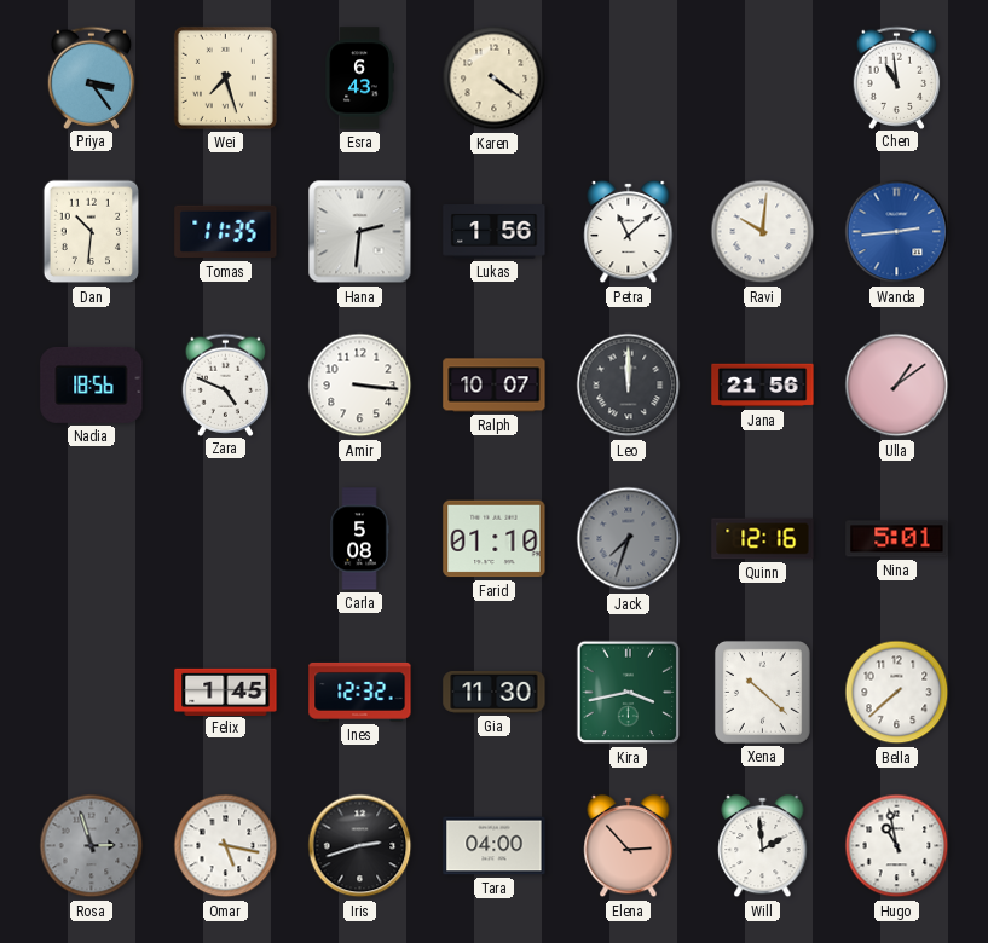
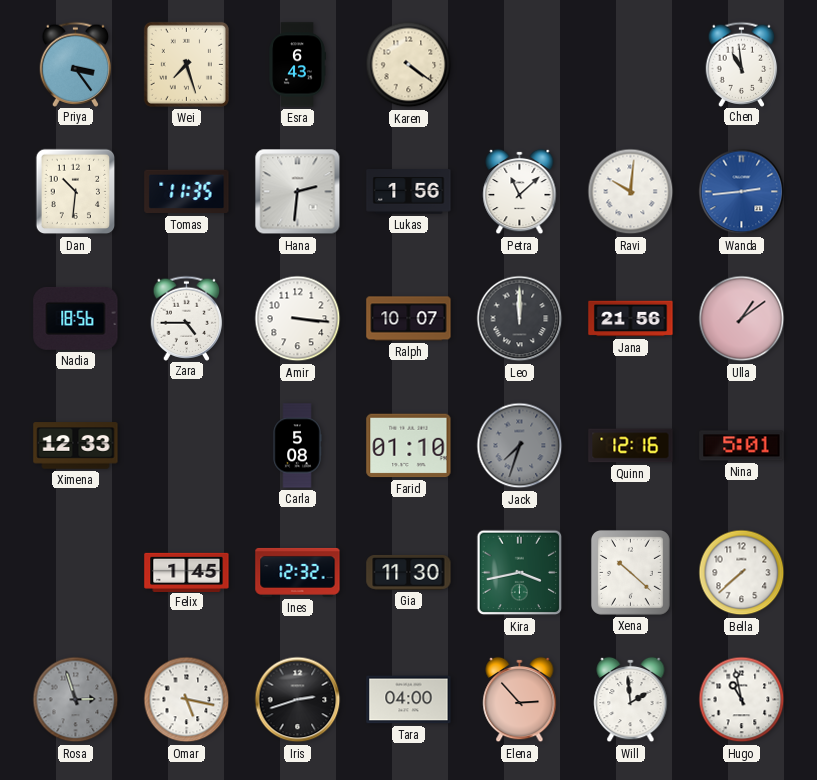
Zara: 4:49 -> 4:45 (187, 318)
Ximena: none -> 12:33 (76, 446)
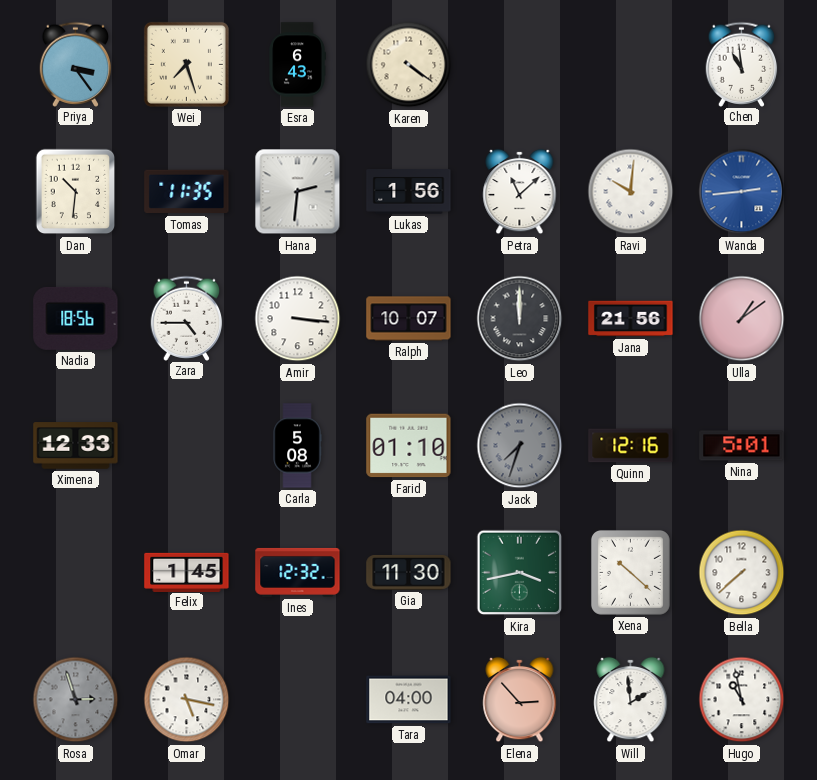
Iris: 2:42 -> none (298, 700)
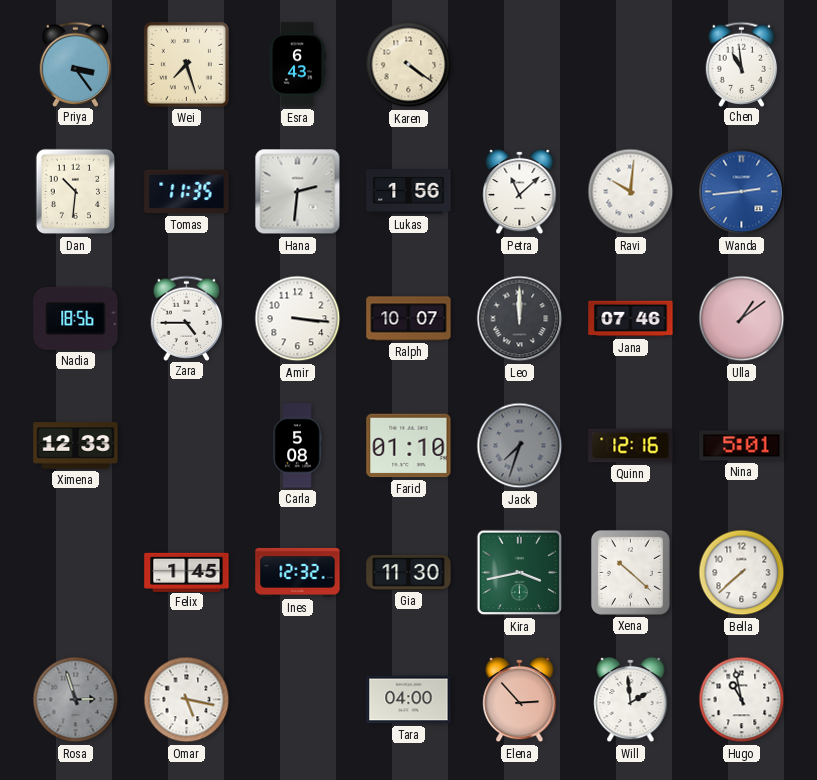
Jana: 21:56 -> 07:46 (631, 319)
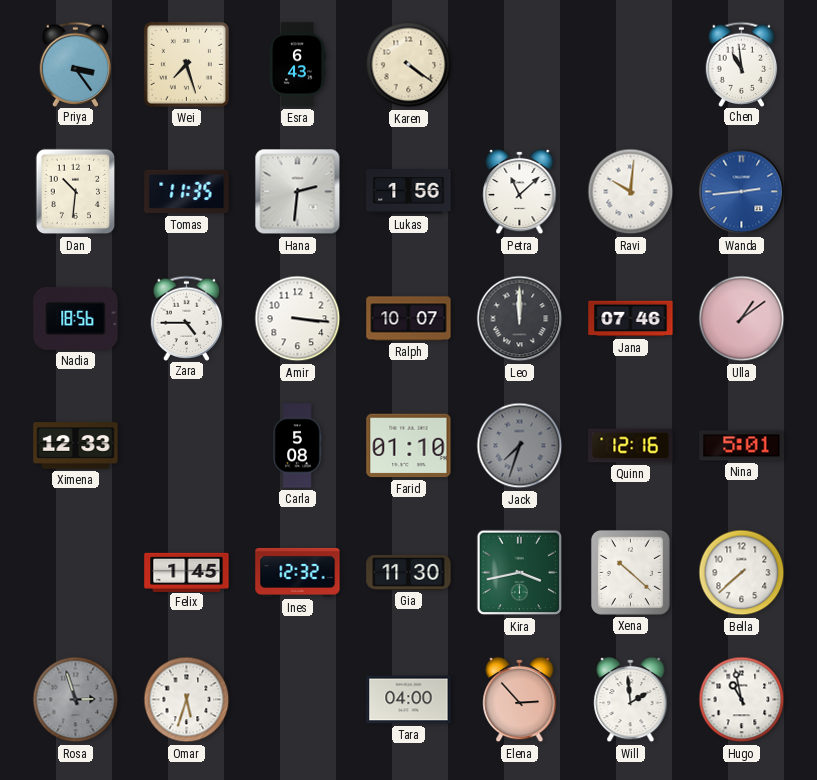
Omar: 5:17 -> 5:33 (187, 700)
